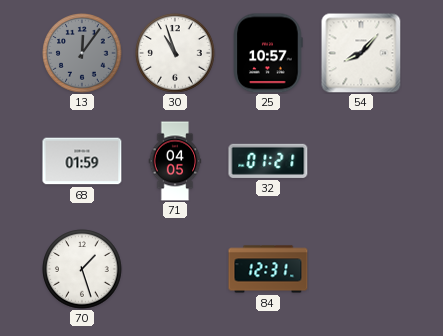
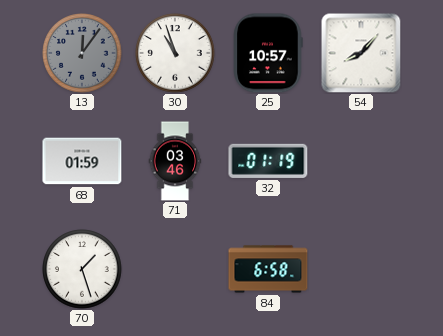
71: 04:05 -> 03:46 (175, 161)
32: 01:21 -> 01:19 (268, 161)
84: 12:31 -> 6:58 (268, 269)
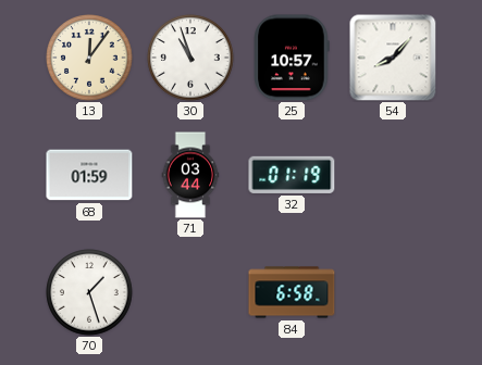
13 dial: grey -> cream (89, 58)
71: 03:46 -> 03:44 (190, 175)
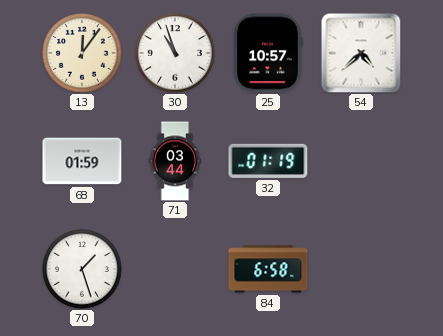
54: 8:07 -> 4:38 (361, 53)
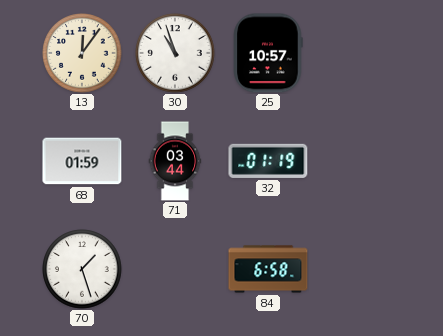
54: 4:38 -> none (361, 53)
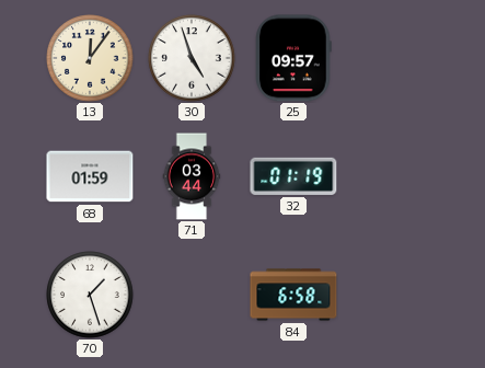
30: 10:57 -> 4:57 (192, 58)
25: 10:57 -> 09:57 (293, 58)
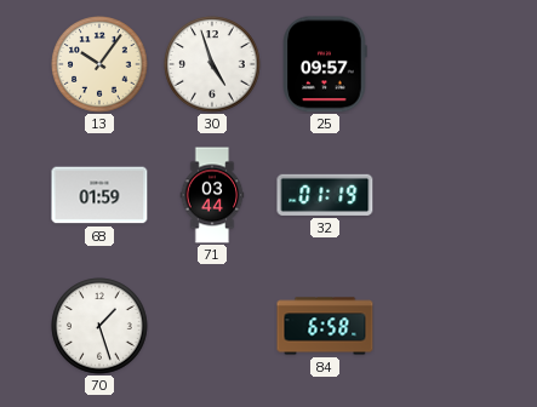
13: 12:06 -> 10:06 (99, 64)
